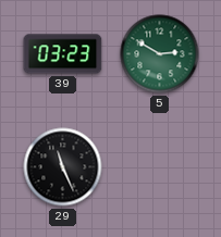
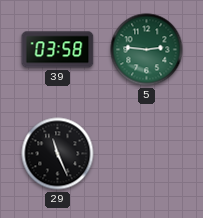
39: 03:23 -> 03:58 (58, 50)
5: 2:50 -> 2:46 (147, 50)
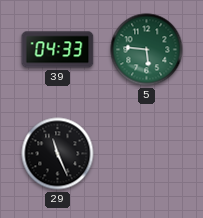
39: 03:58 -> 04:33 (58, 50)
5: 2:46 -> 5:46 (147, 50)
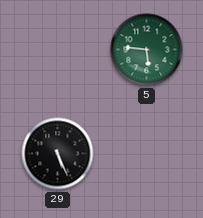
39: 04:33 -> none (58, 50)
29: 11:26 -> 5:26 (58, 154)
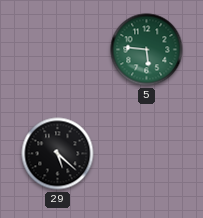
29: 5:26 -> 5:22 (58, 154)
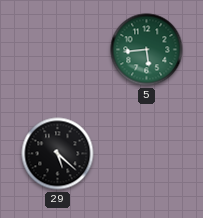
5: 5:46 -> 5:44 (147, 50)
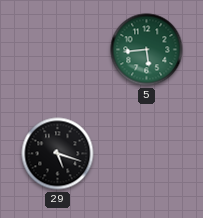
29: 5:22 -> 5:18 (58, 154)
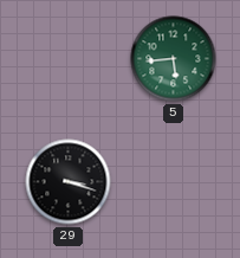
29: 5:18 -> 3:18 (69, 182)
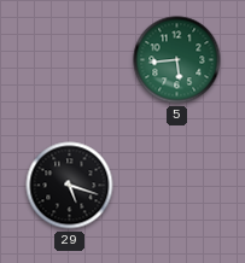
29: 3:18 -> 5:18 (70, 186)
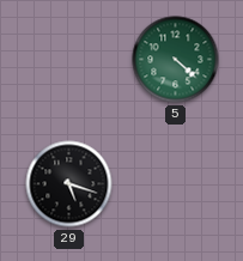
5: 5:44 -> 4:22 (176, 60)
